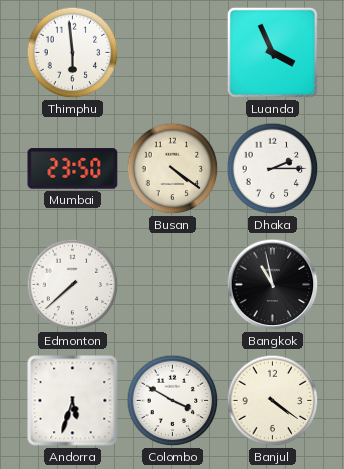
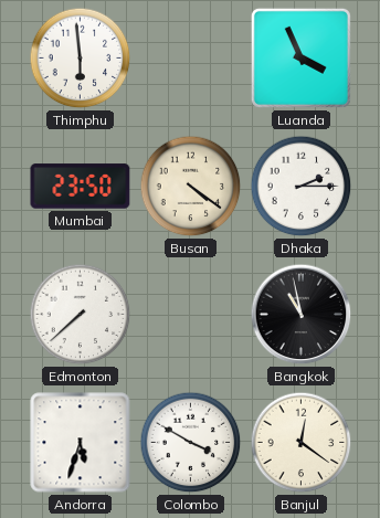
Banjul: 4:21 -> 12:21 (302, 443)
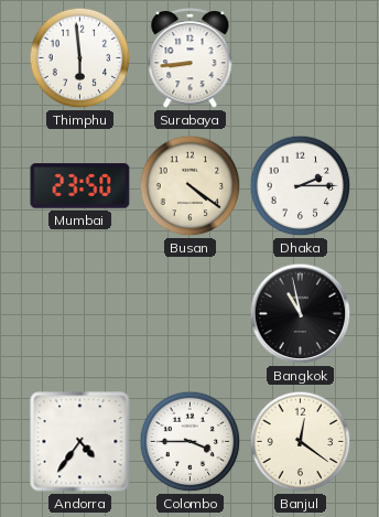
Surabaya: none -> 8:44 (191, 58)
Luanda: 3:56 -> none (300, 57)
Edmonton: 7:38 -> none (81, 315)
Andorra: 5:33 -> 4:36 (80, 442)
Colombo: 3:50 -> 3:45 (191, 442)
